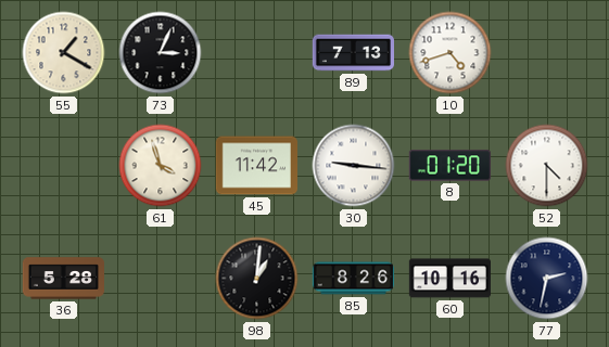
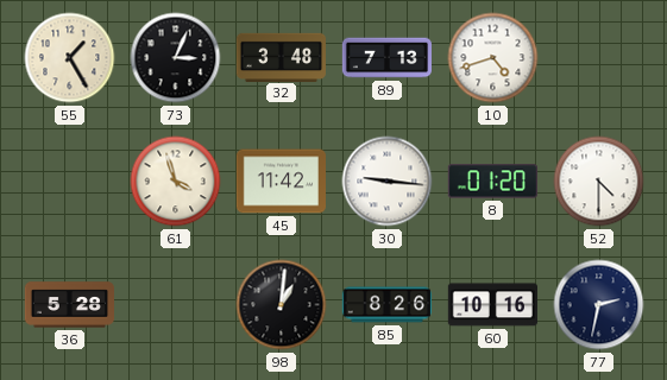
55: 1:20 -> 1:25 (70, 58)
32: none -> 3:48 (281, 57)
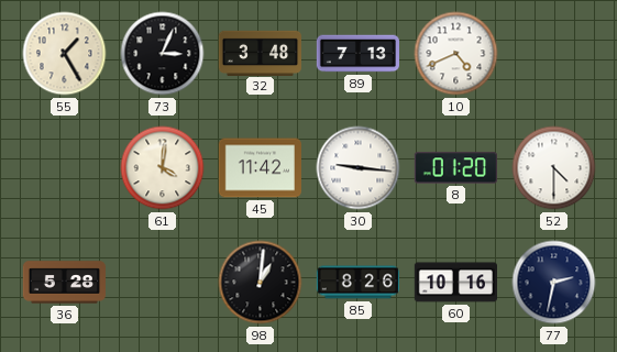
10: 4:42 -> 4:41 (456, 54)
61: 3:57 -> 4:01 (163, 168)
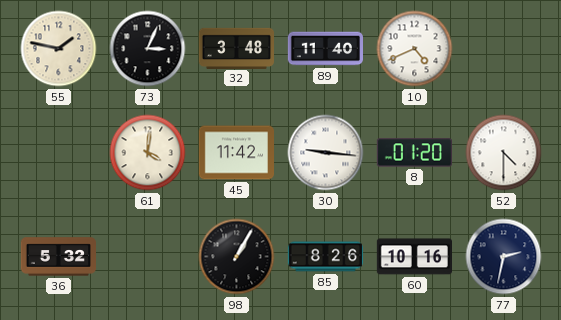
55: 1:25 -> 1:47 (59, 49)
89: 7:13 -> 11:40 (325, 49)
36: 5:28 -> 5:32 (58, 257)
98: 1:01 -> 1:05 (237, 257)
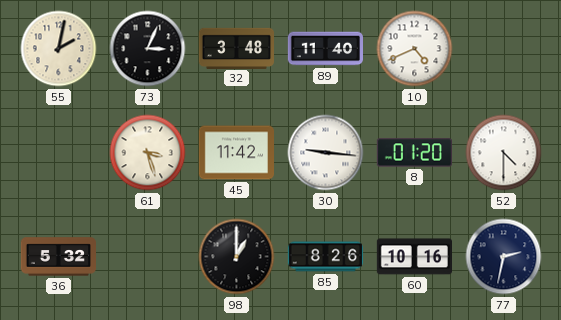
55: 1:47 -> 2:02 (59, 49)
61: 4:01 -> 3:27 (148, 153)
98: 1:05 -> 1:00 (237, 257)
